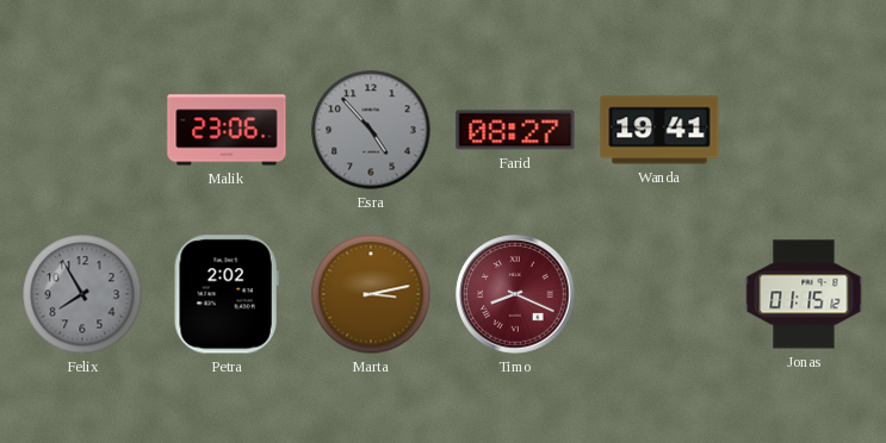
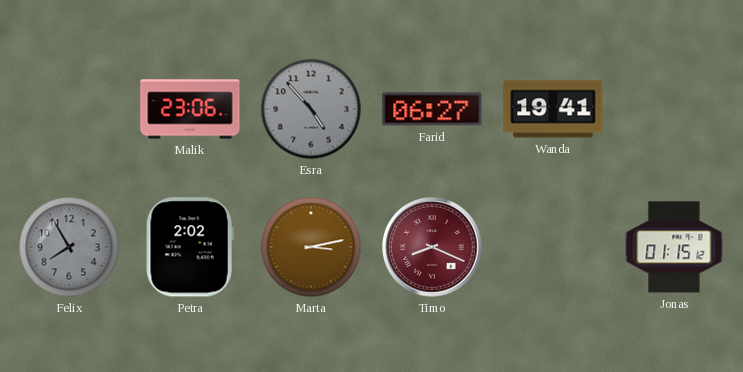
Farid: 08:27 -> 06:27 (432, 109)
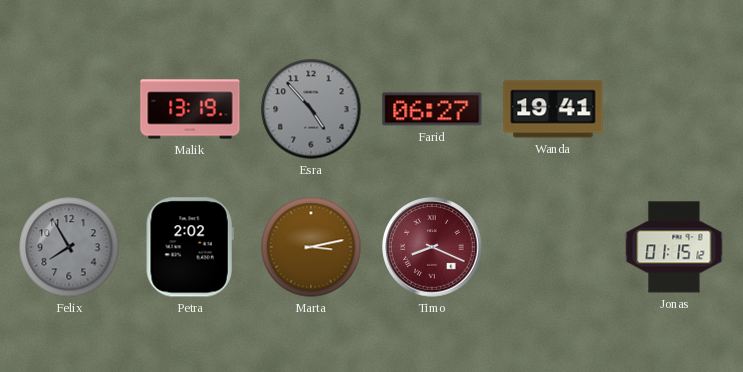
Malik: 23:06 -> 13:19 (190, 109)
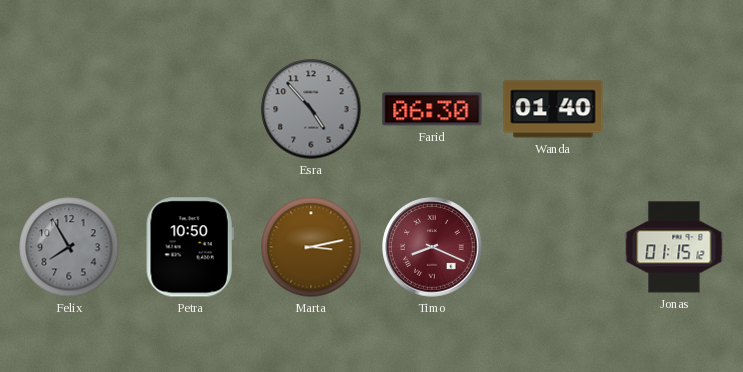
Malik: 13:19 -> none (190, 109)
Farid: 06:27 -> 06:30 (432, 109)
Wanda: 19:41 -> 01:40 (553, 109)
Petra: 2:02 -> 10:50 (190, 247)
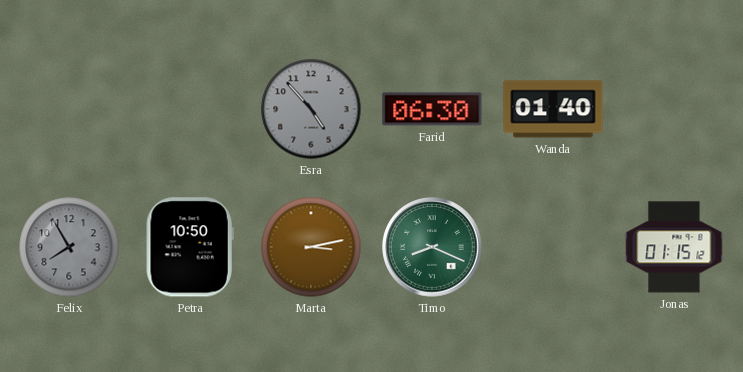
Timo dial: burgundy -> green (432, 247)
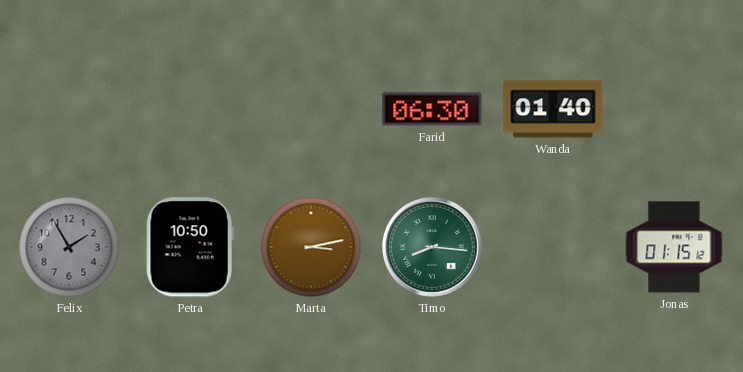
Esra: 4:53 -> none (311, 109)
Felix: 7:55 -> 1:55 (69, 247)
Timo: 8:19 -> 8:16 (432, 247)
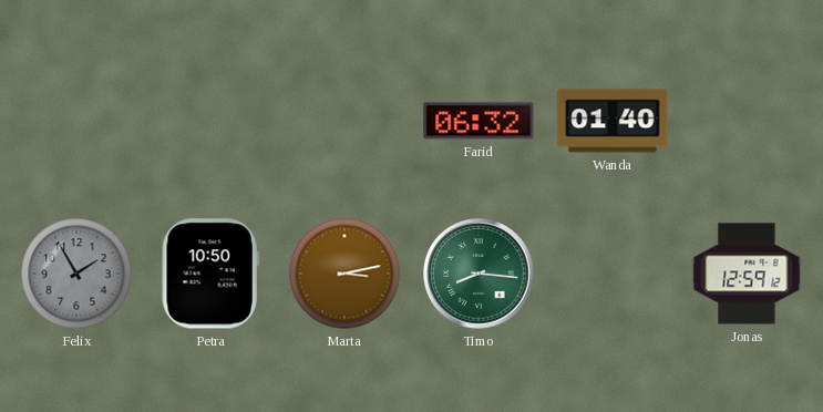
Farid: 06:30 -> 06:32 (479, 121)
Jonas: 01:15 -> 12:59 (747, 274)
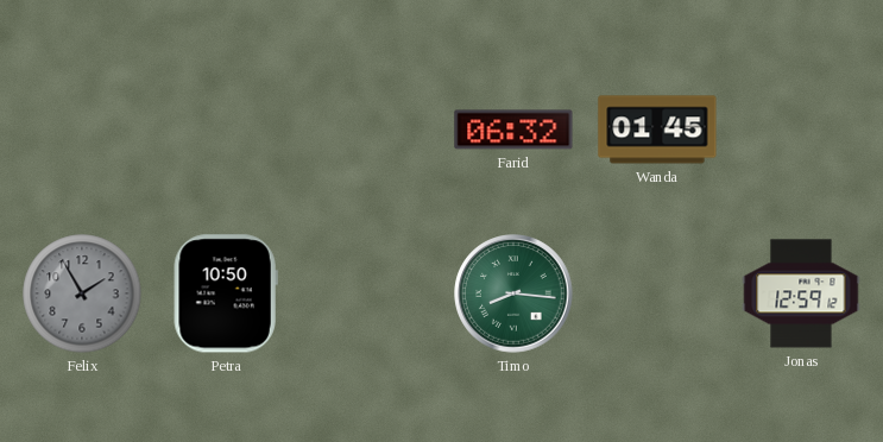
Wanda: 01:40 -> 01:45 (657, 130)
Marta: 3:13 -> none (344, 274)
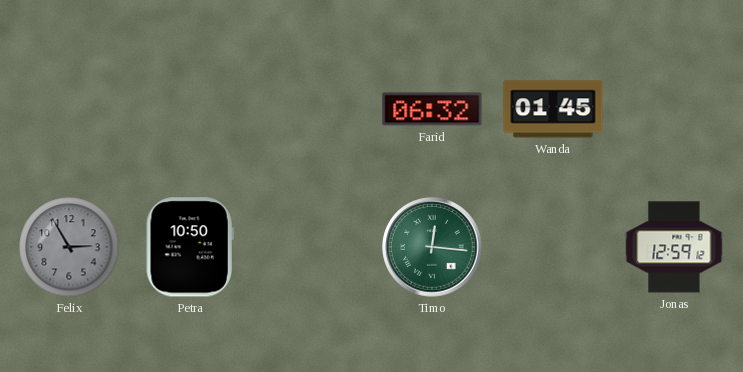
Felix: 1:55 -> 2:55 (69, 247)
Timo: 8:16 -> 12:16 (432, 247)
